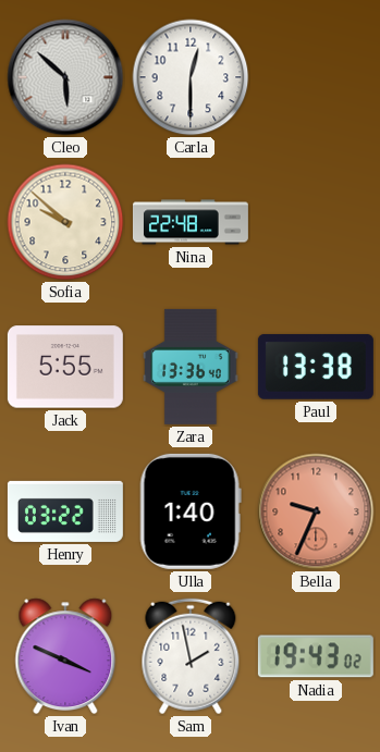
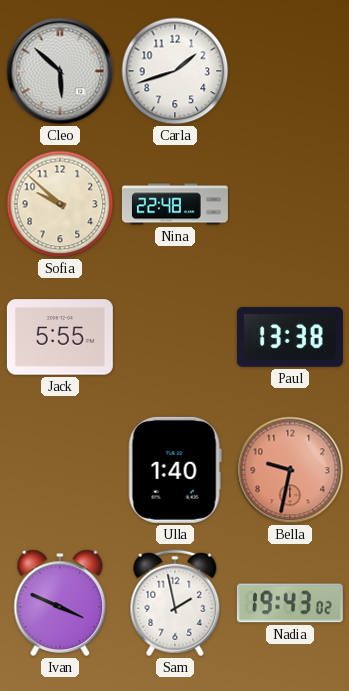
Carla: 12:30 -> 1:42 (175, 71)
Zara: 13:36 -> none (192, 367)
Henry: 03:22 -> none (65, 511)
Bella: 9:34 -> 9:32 (290, 470)
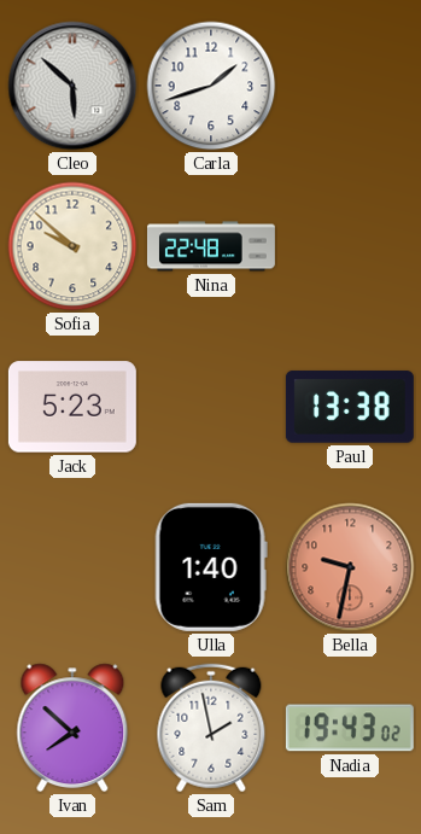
Jack: 5:55 -> 5:23 (72, 407)
Ivan: 3:49 -> 7:52 (72, 728)
